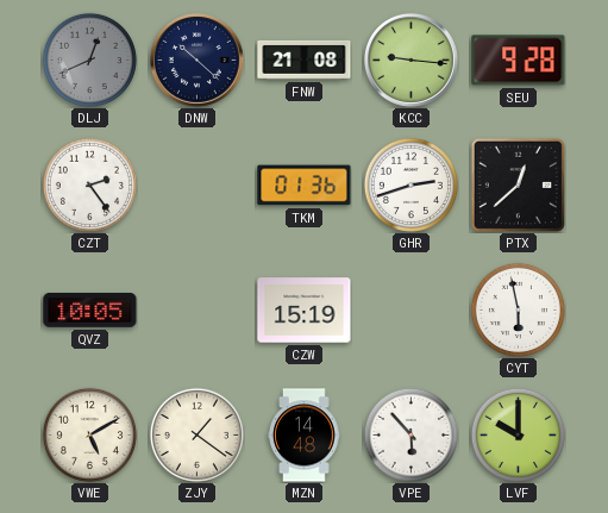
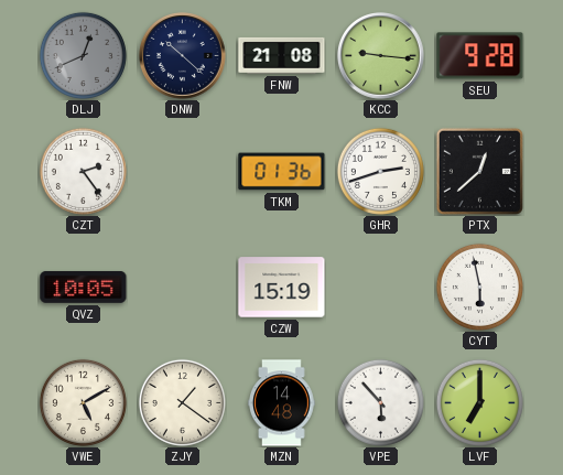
LVF: 10:00 -> 7:00 (479, 402)
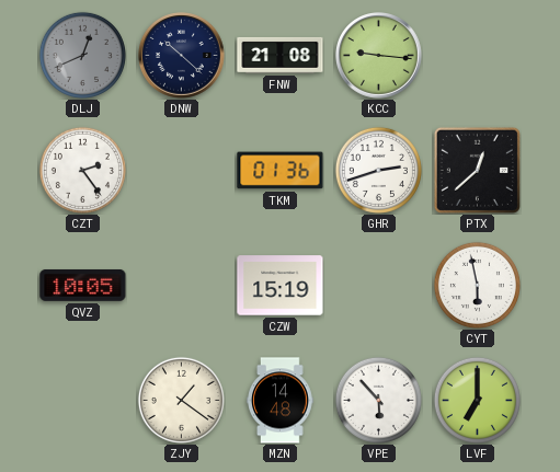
SEU: 9:28 -> none (480, 56)
VWE: 5:10 -> none (83, 402)
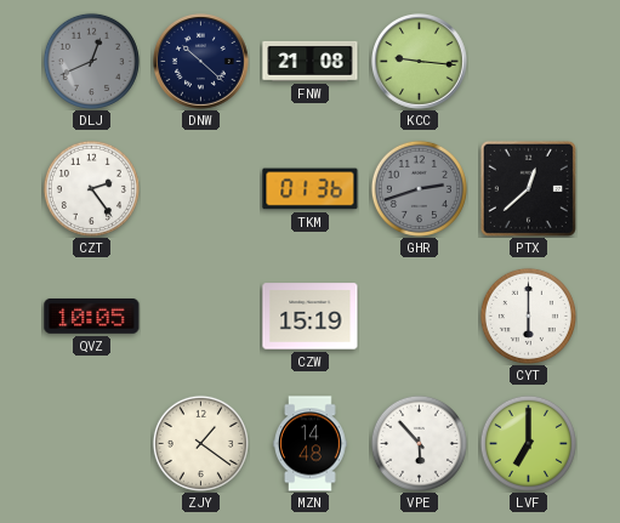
GHR dial: white -> grey (419, 188)
CYT: 5:58 -> 6:00 (528, 315)
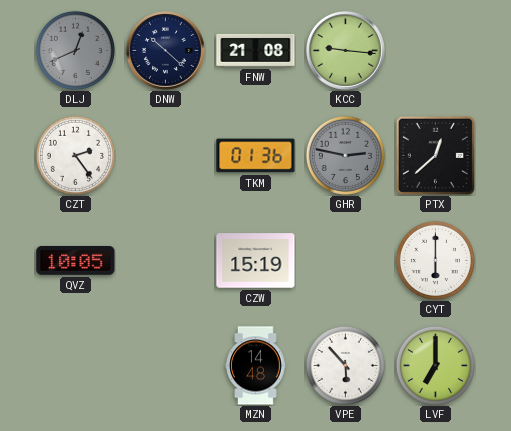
GHR: 2:42 -> 2:47 (345, 155)
ZJY: 1:21 -> none (200, 443)
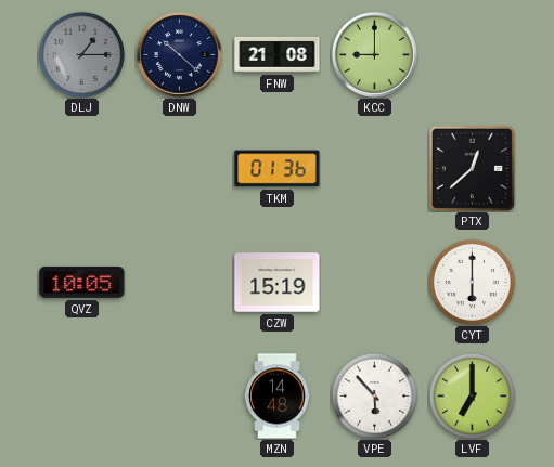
DLJ: 12:41 -> 1:15 (81, 54)
KCC: 9:16 -> 9:00 (375, 55)
CZT: 2:24 -> none (75, 155)
GHR: 2:47 -> none (345, 155)
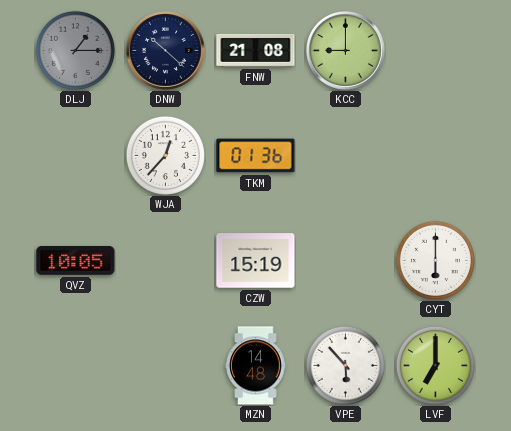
WJA: none -> 12:37 (165, 155)
PTX: 12:38 -> none (472, 168)
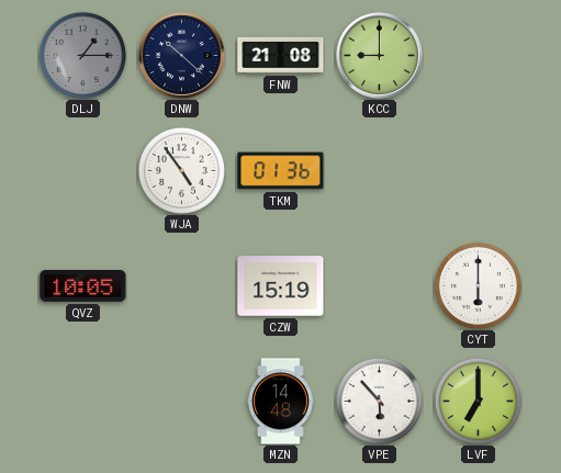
WJA: 12:37 -> 4:54 (181, 170)
